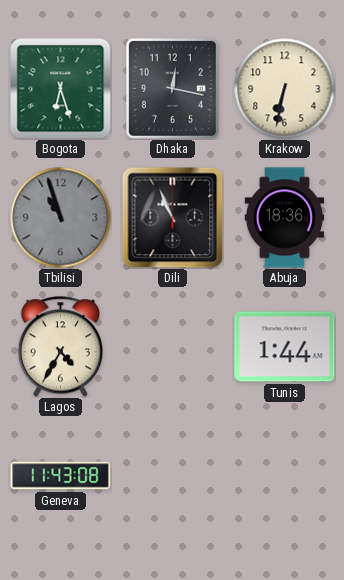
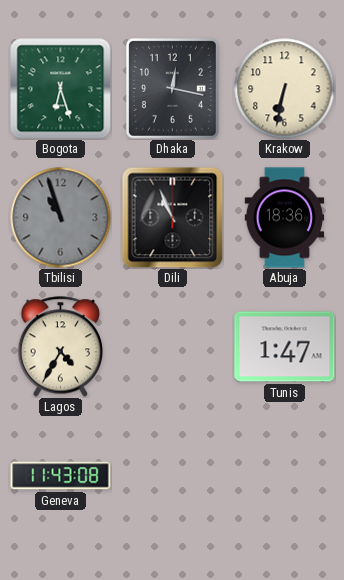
Tunis: 1:44 -> 1:47 (285, 347)
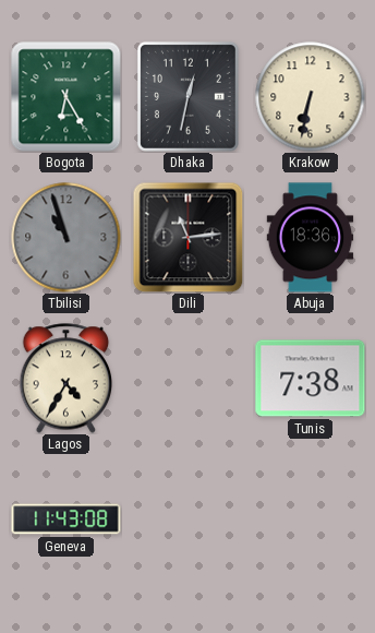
Bogota: 6:27 -> 6:25 (65, 96)
Dhaka: 12:17 -> 12:32 (187, 96)
Dili: 10:56 -> 11:14 (187, 237)
Tunis: 1:47 -> 7:38 (311, 379)
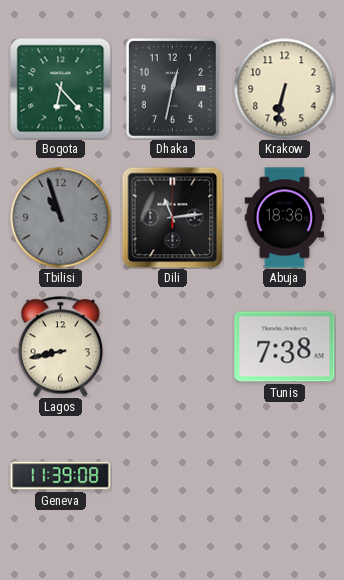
Bogota: 6:25 -> 6:23 (60, 88)
Lagos: 4:35 -> 8:43 (61, 347)
Geneva: 11:43 -> 11:39 (61, 476)
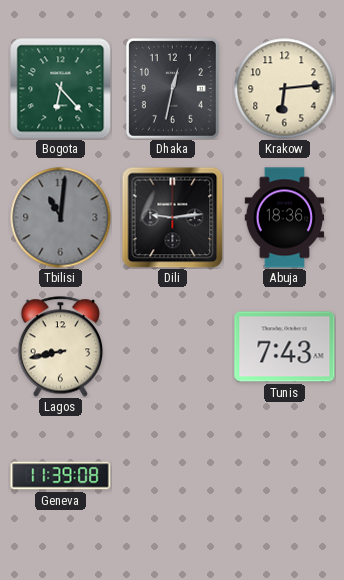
Krakow: 6:32 -> 6:14 (285, 89)
Tbilisi: 10:57 -> 11:01 (61, 218)
Dili: 11:14 -> 9:14 (172, 217)
Tunis: 7:38 -> 7:43 (285, 347)
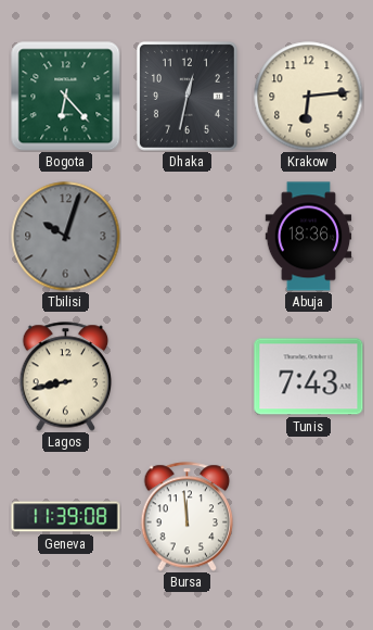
Tbilisi: 11:01 -> 10:03 (66, 237)
Dili: 9:14 -> none (172, 217)
Bursa: none -> 11:59 (188, 517)
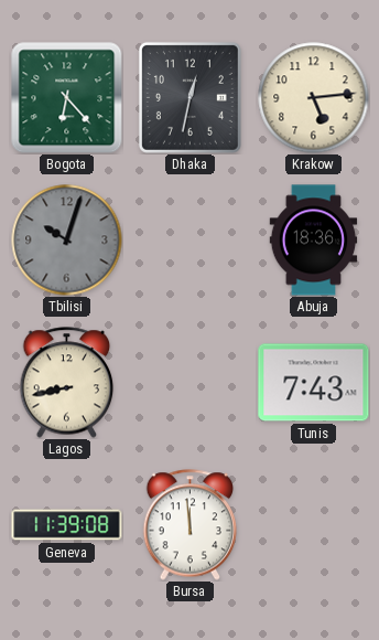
Krakow: 6:14 -> 5:14 (314, 98)
